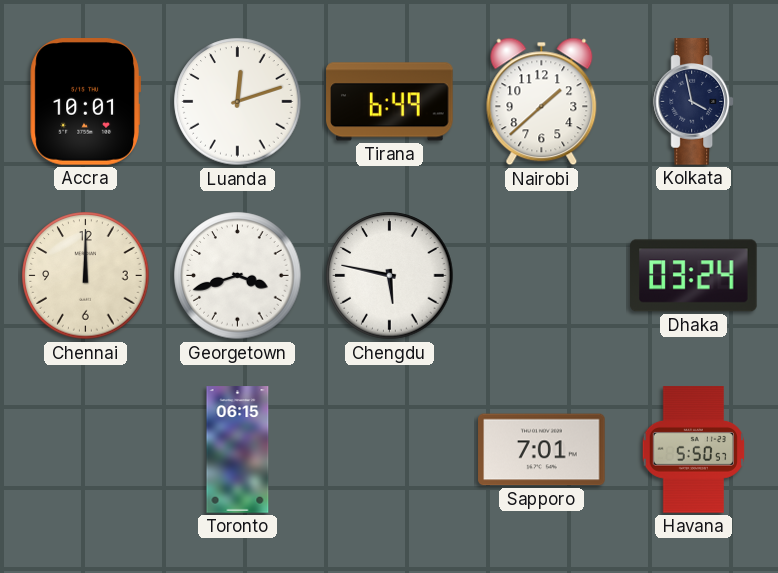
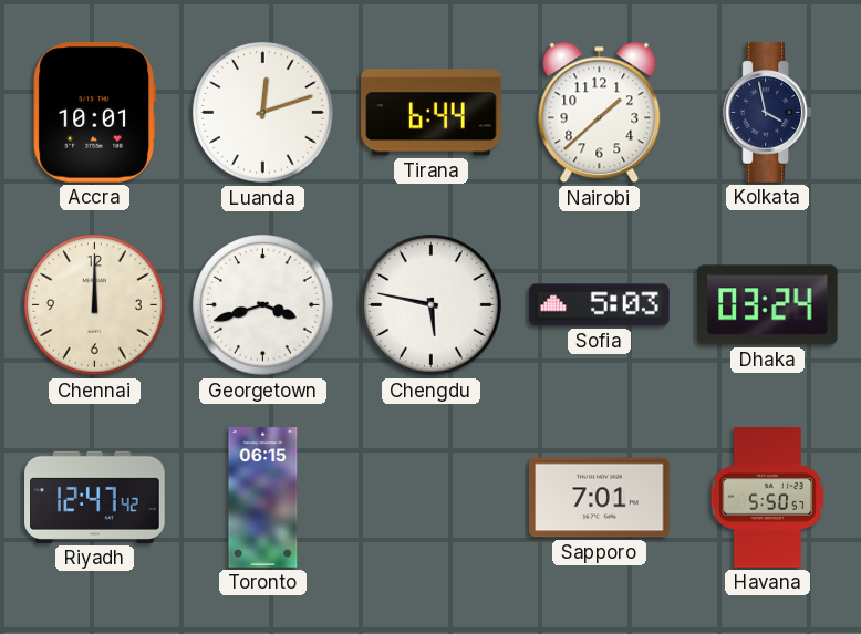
Tirana: 6:49 -> 6:44 (432, 113)
Sofia: none -> 5:03 (600, 305)
Riyadh: none -> 12:47 (95, 497)
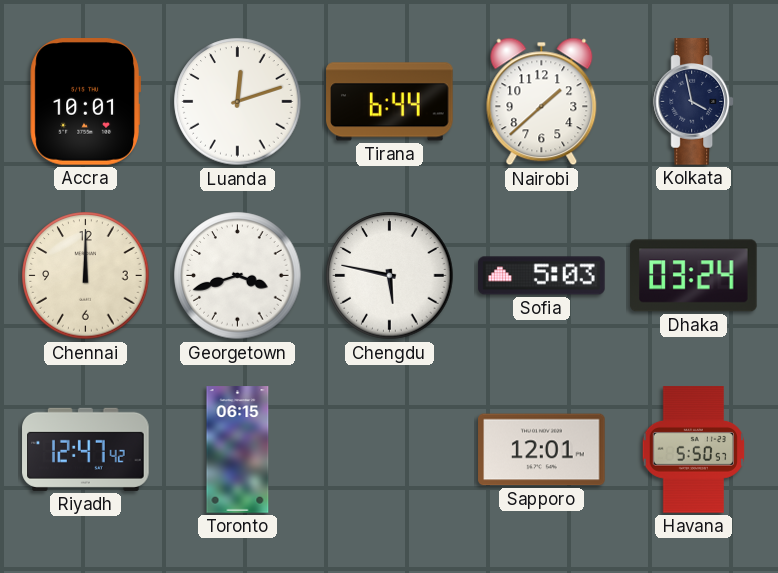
Sapporo: 7:01 -> 12:01 (542, 450)
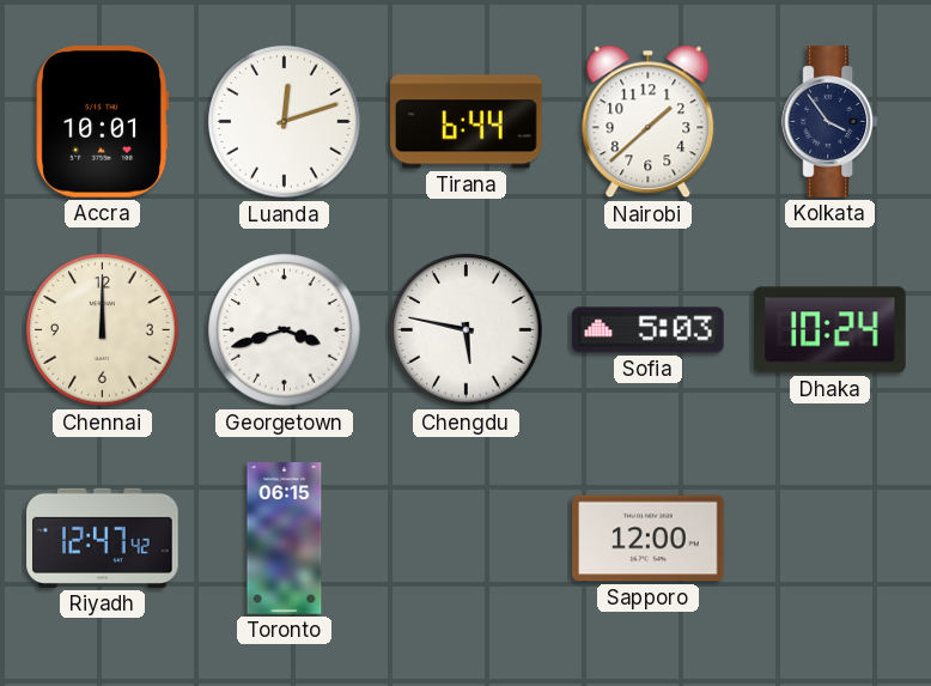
Kolkata: 3:58 -> 3:54 (830, 122)
Dhaka: 03:24 -> 10:24 (830, 330)
Sapporo: 12:01 -> 12:00 (649, 539)
Havana: 5:50 -> none (693, 450)
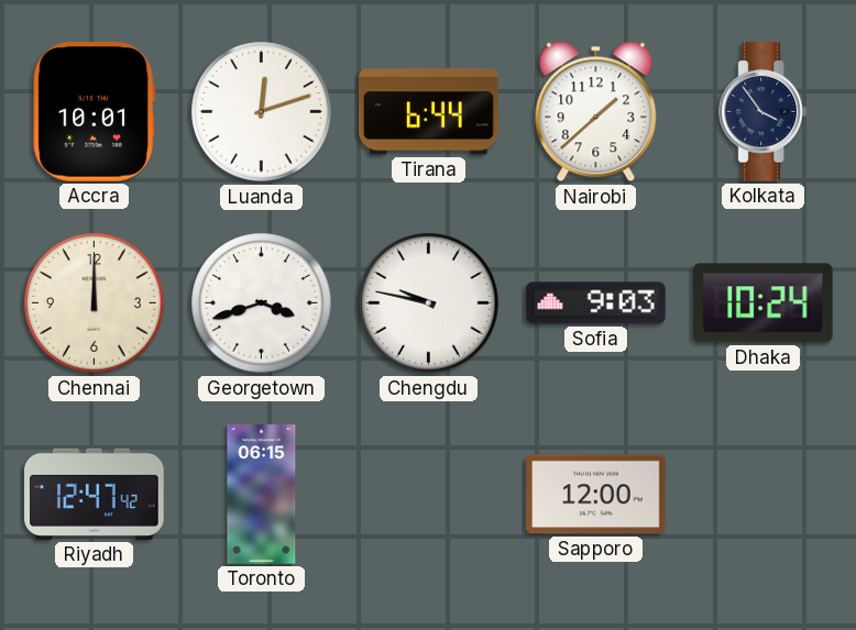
Chengdu: 5:47 -> 9:47 (429, 303)
Sofia: 5:03 -> 9:03 (596, 303)
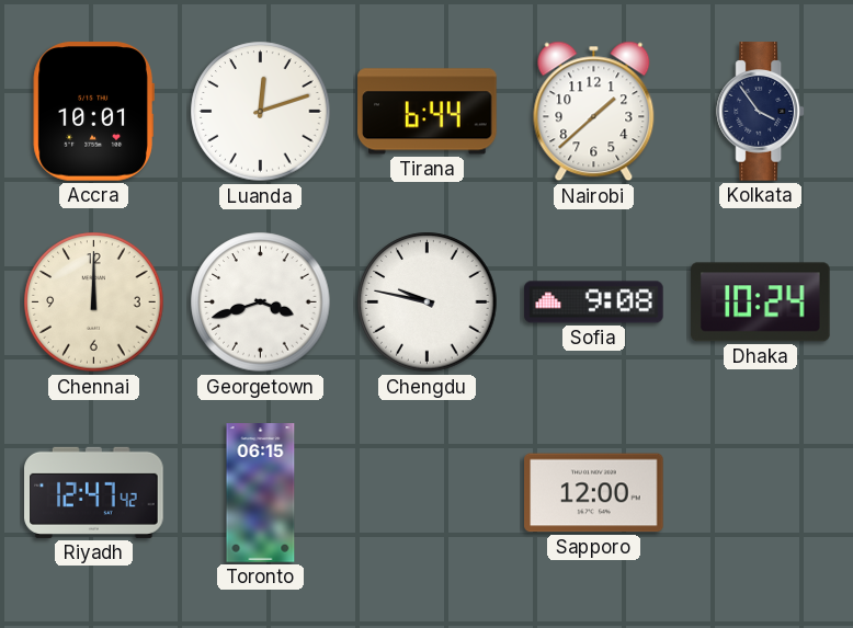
Sofia: 9:03 -> 9:08 (594, 302)
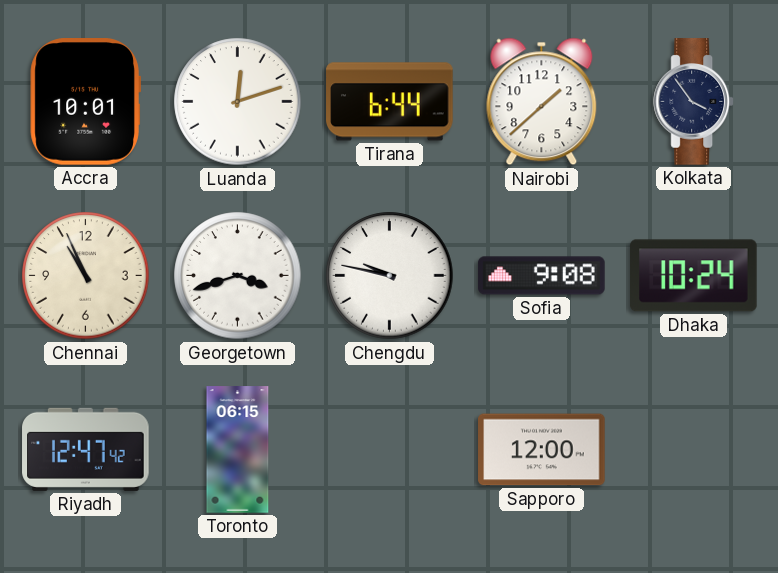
Chennai: 12:00 -> 10:56 (86, 276)
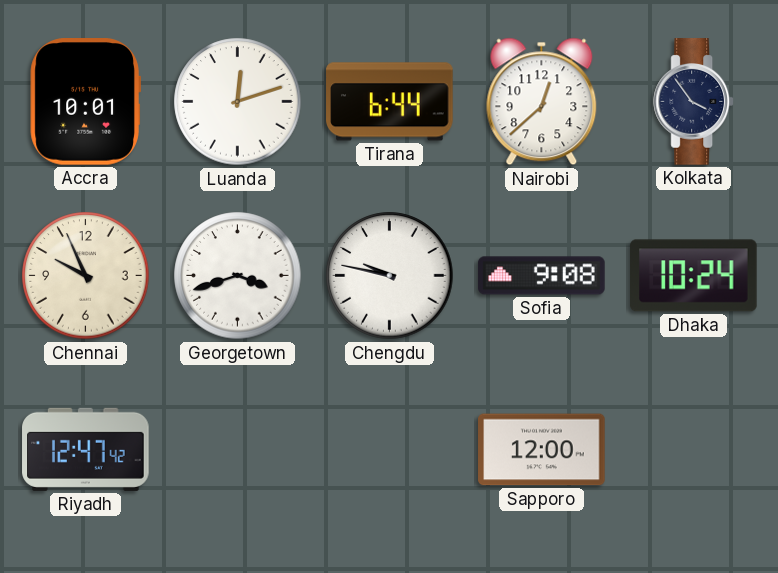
Nairobi: 1:38 -> 12:38 (542, 102)
Chennai: 10:56 -> 9:56 (86, 276)
Toronto: 06:15 -> none (238, 450)
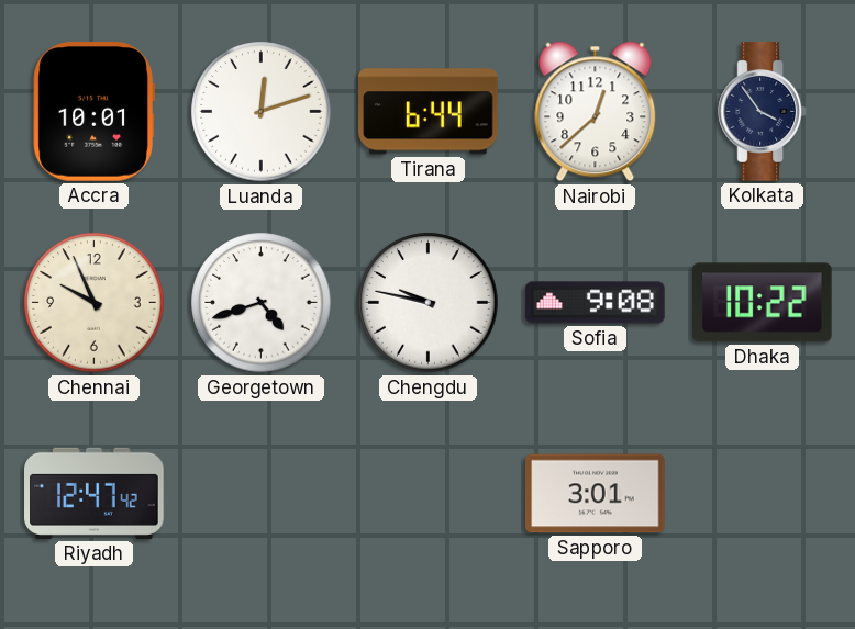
Georgetown: 3:42 -> 4:42 (262, 303)
Dhaka: 10:24 -> 10:22 (763, 303)
Sapporo: 12:00 -> 3:01 (596, 494)
